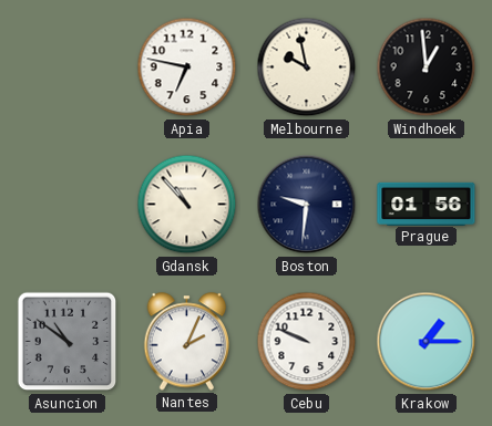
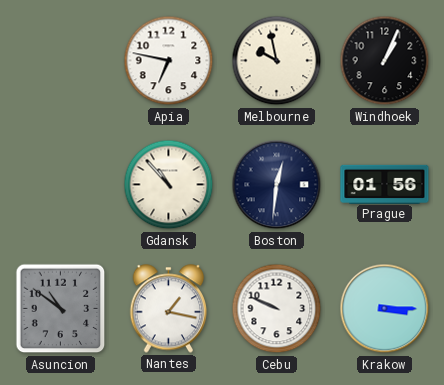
Windhoek: 12:59 -> 1:04 (385, 61)
Boston: 9:31 -> 12:31 (277, 185)
Nantes: 2:04 -> 1:17 (169, 309)
Krakow: 1:15 -> 3:15 (385, 309)
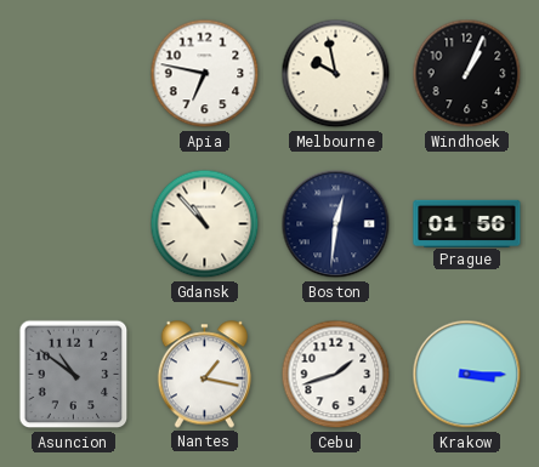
Cebu: 9:49 -> 1:42 (336, 375)
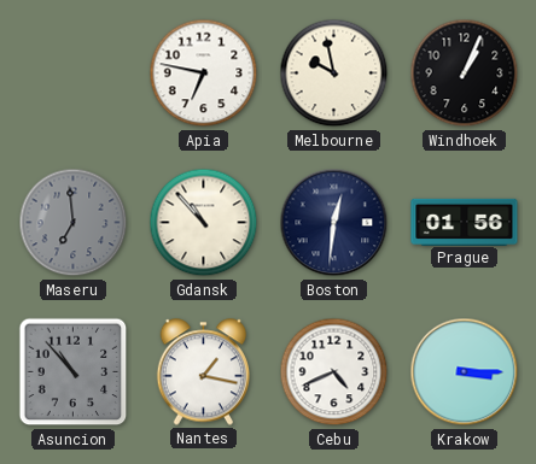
Maseru: none -> 6:59 (74, 223)
Asuncion: 10:51 -> 10:53 (74, 372)
Cebu: 1:42 -> 4:41 (334, 372)
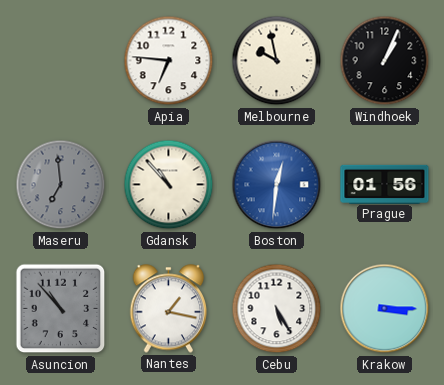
Apia: 6:47 -> 6:46 (169, 61)
Boston dial: navy -> blue (277, 185)
Cebu: 4:41 -> 5:25 (277, 309)
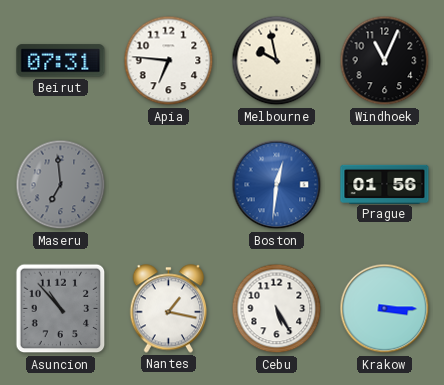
Beirut: none -> 07:31 (61, 61)
Windhoek: 1:04 -> 11:04 (385, 61)
Gdansk: 10:53 -> none (169, 185)
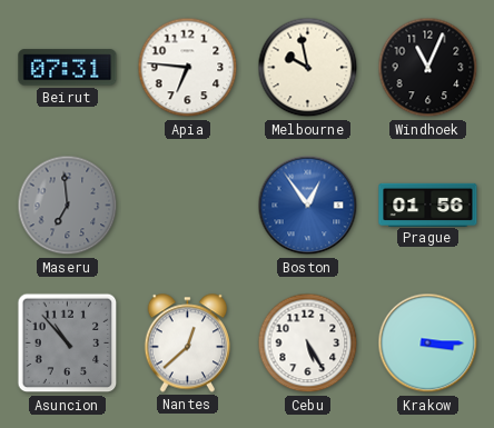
Boston: 12:31 -> 12:54 (308, 206)
Nantes: 1:17 -> 12:38 (188, 344)
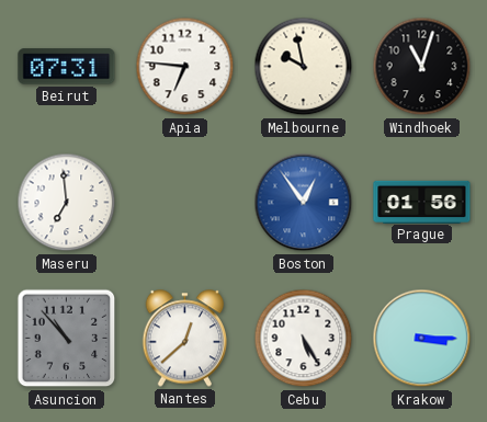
Windhoek: 11:04 -> 11:03 (422, 67)
Maseru dial: grey -> white (67, 203)
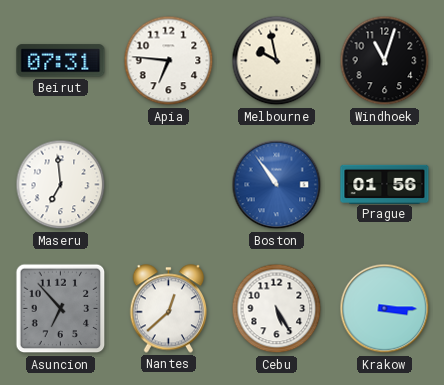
Boston: 12:54 -> 10:54 (277, 185)
Asuncion: 10:53 -> 6:53 (61, 309)
